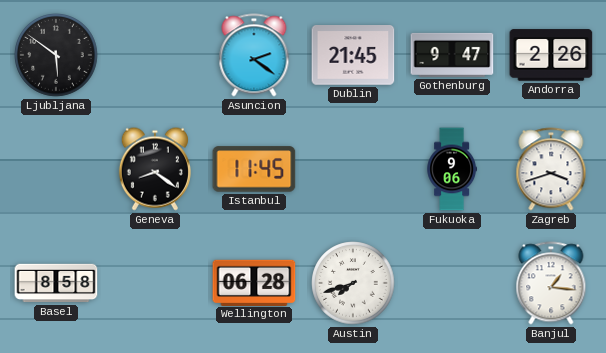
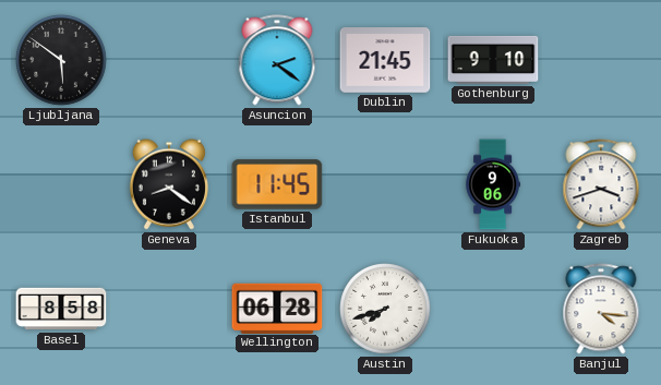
Gothenburg: 9:47 -> 9:10 (493, 60)
Andorra: 2:26 -> none (551, 55)
Banjul: 1:16 -> 4:16 (601, 309)
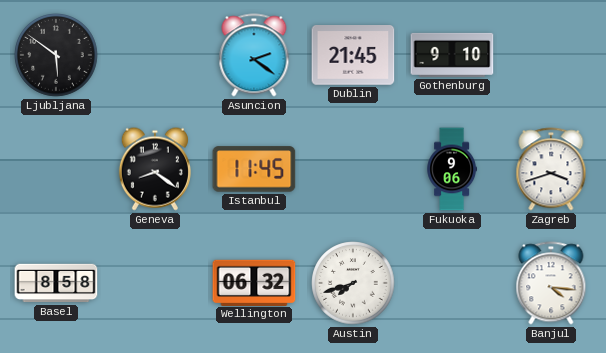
Wellington: 06:28 -> 06:32 (254, 282)
